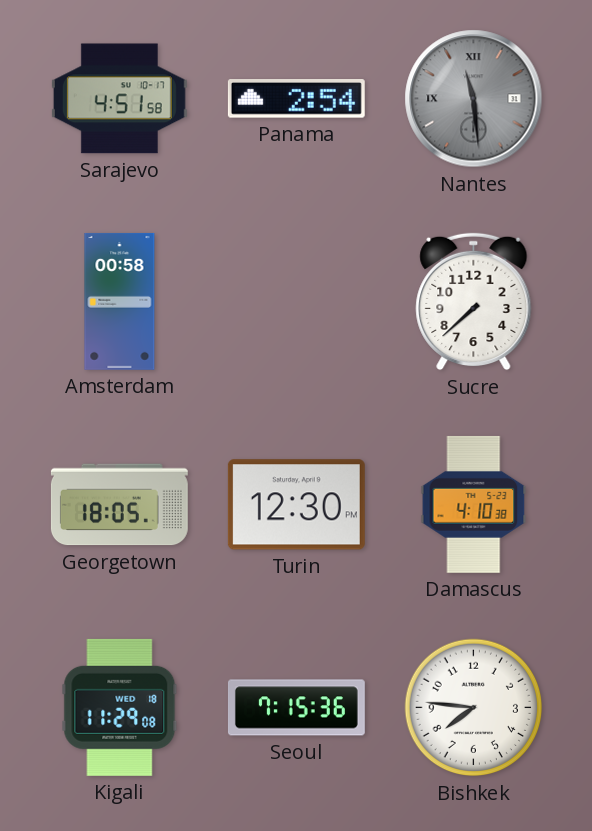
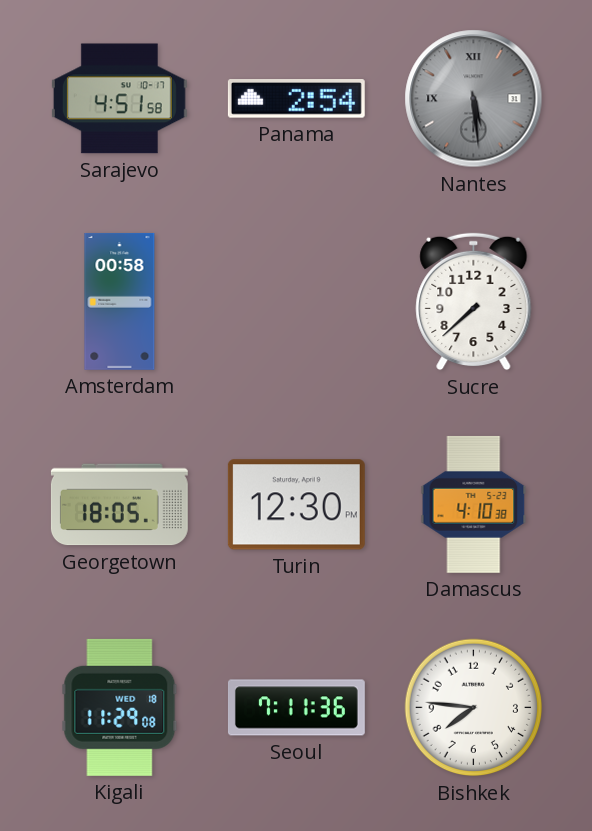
Nantes: 11:29 -> 5:29 (474, 99)
Seoul: 7:15 -> 7:11 (296, 708)
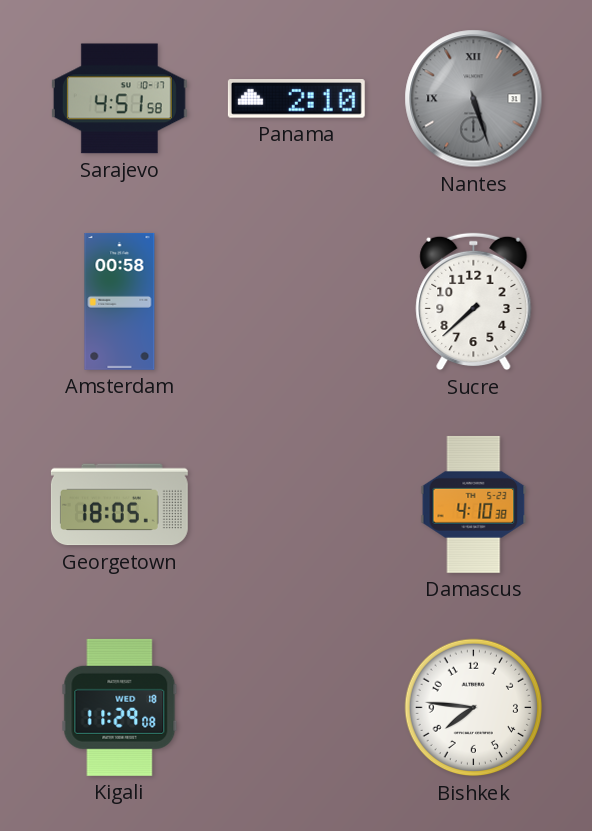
Panama: 2:54 -> 2:10 (296, 99)
Nantes: 5:29 -> 5:27 (474, 99)
Turin: 12:30 -> none (296, 505)
Seoul: 7:11 -> none (296, 708)
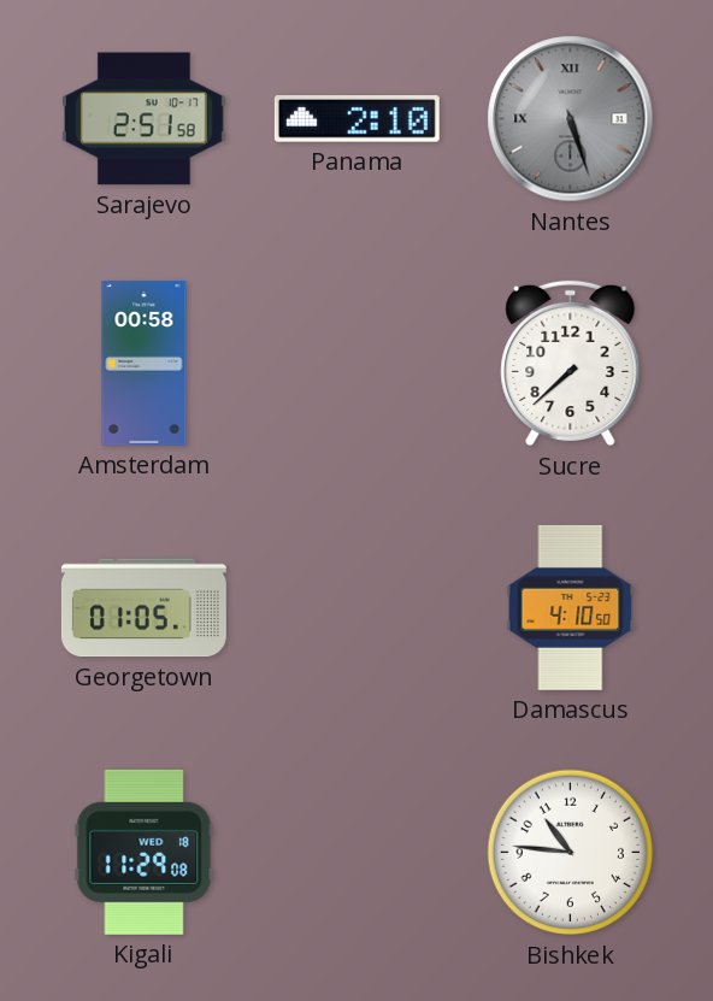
Sarajevo: 4:51 -> 2:51 (143, 119)
Georgetown: 18:05 -> 01:05 (143, 608)
Damascus: 4:10:38 -> 4:10:50 (571, 607)
Bishkek: 7:46 -> 10:46 (571, 853)
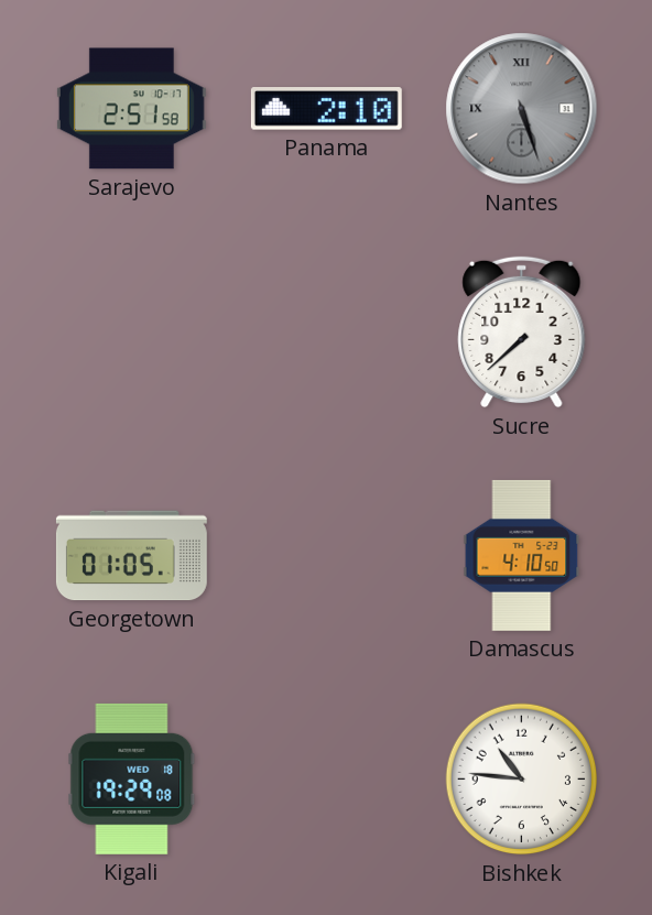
Amsterdam: 00:58 -> none (145, 363)
Kigali: 11:29 -> 19:29 (132, 778)
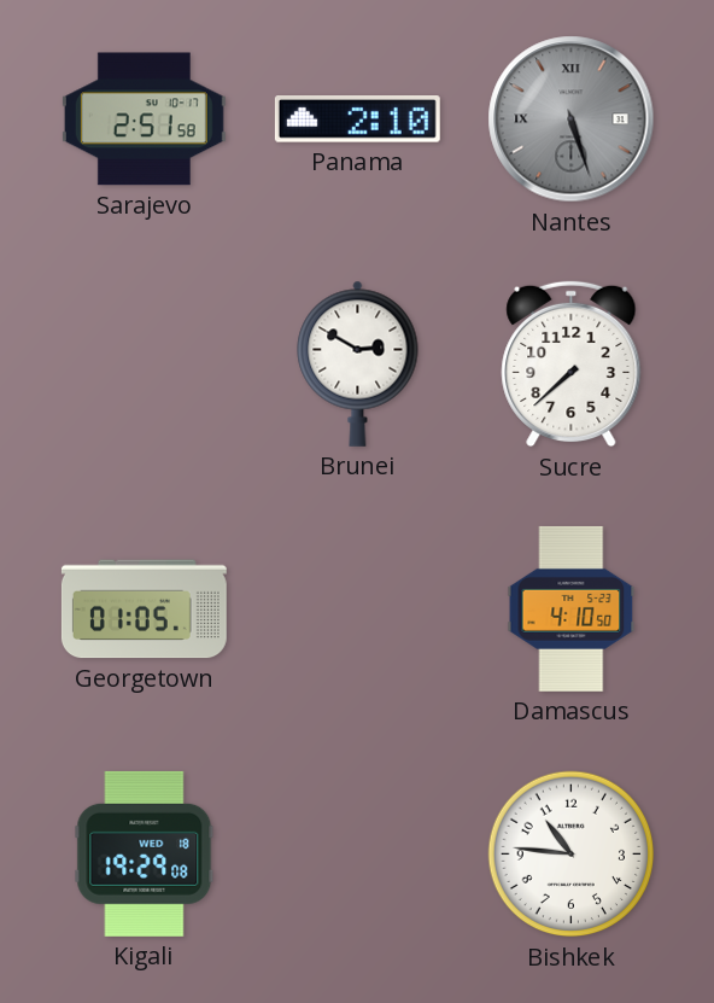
Brunei: none -> 2:50 (358, 363)
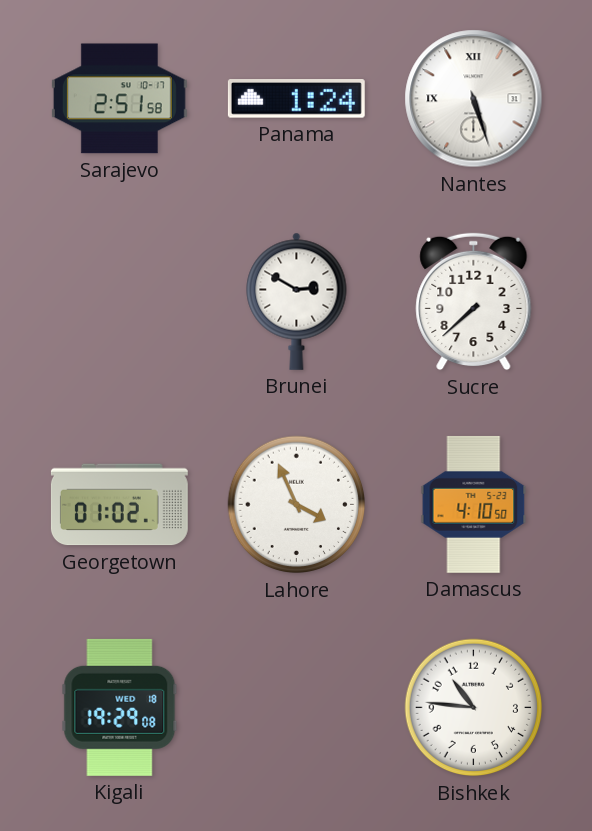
Panama: 2:10 -> 1:24 (296, 99)
Nantes dial: grey -> white (474, 99)
Georgetown: 01:05 -> 01:02 (119, 505)
Lahore: none -> 3:56 (297, 505)
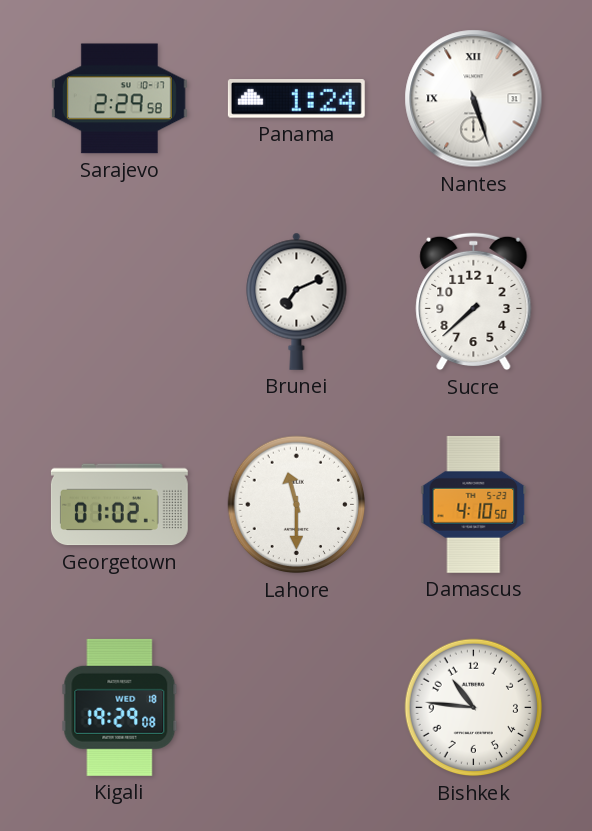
Sarajevo: 2:51 -> 2:29 (119, 99)
Brunei: 2:50 -> 7:11 (297, 301)
Lahore: 3:56 -> 11:30 (297, 505)
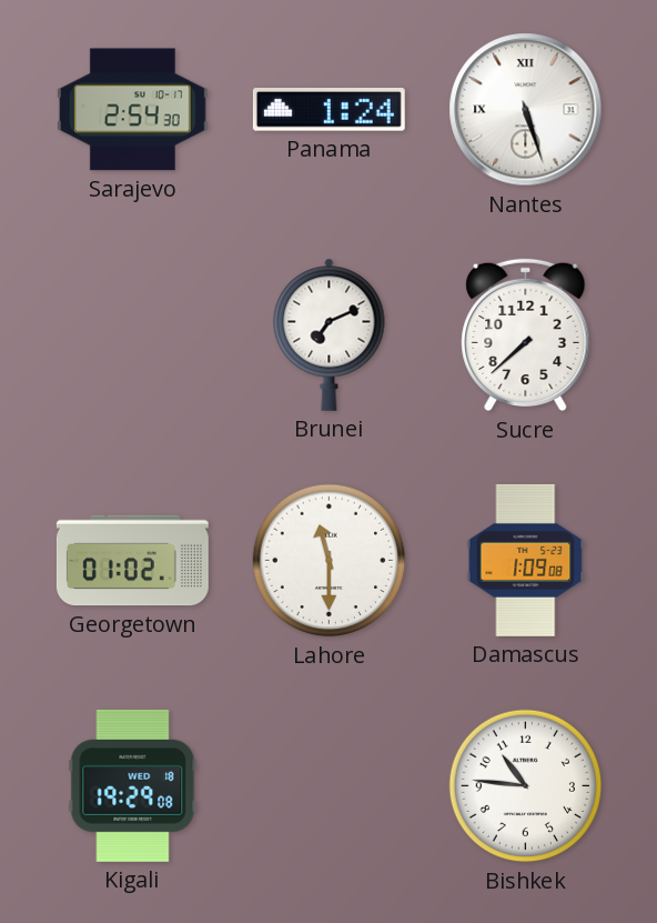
Sarajevo: 2:29 -> 2:54 (132, 110)
Damascus: 4:10 -> 1:09 (526, 560)
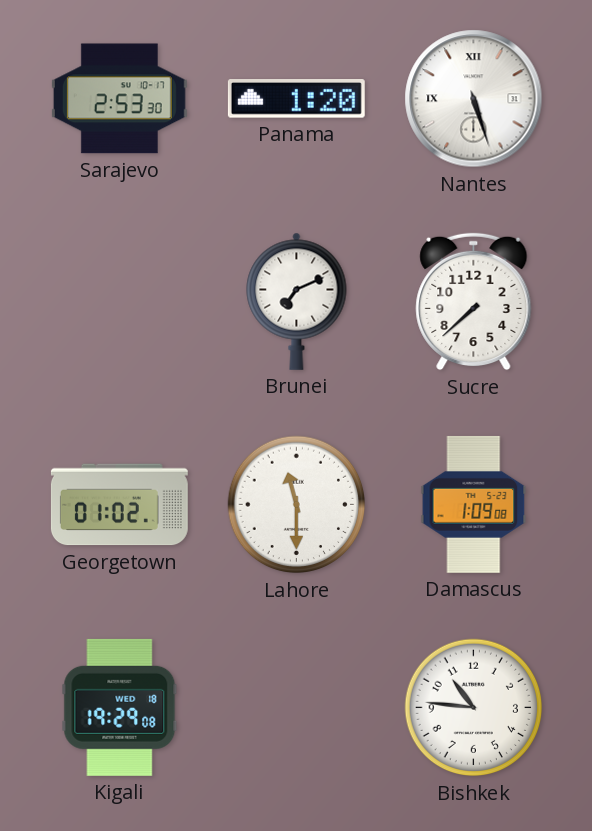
Sarajevo: 2:54 -> 2:53 (119, 99)
Panama: 1:24 -> 1:20 (296, 99)
